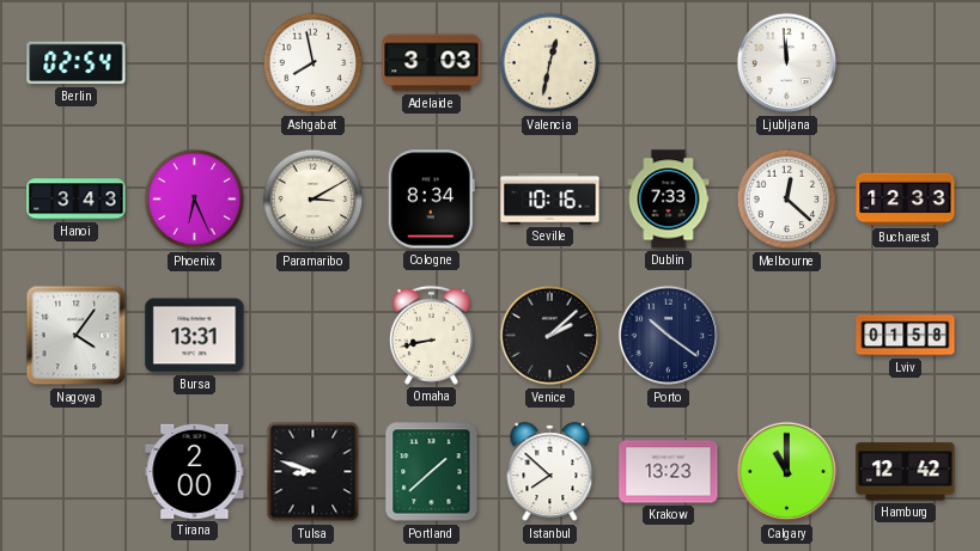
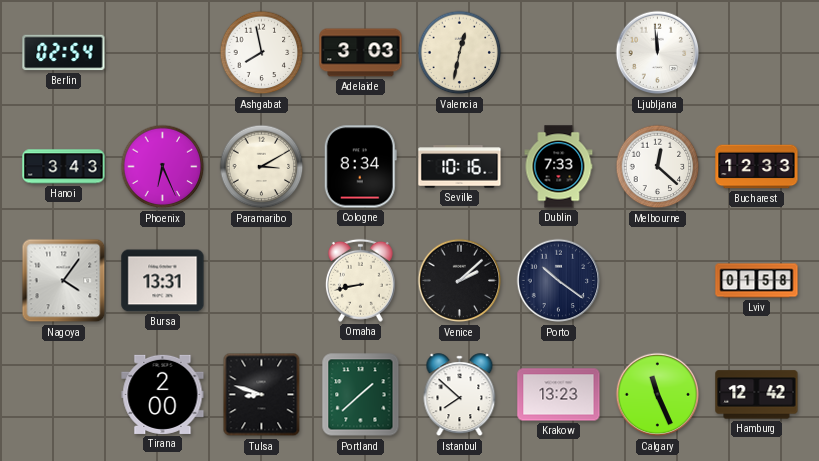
Calgary: 11:00 -> 11:26 (658, 395)
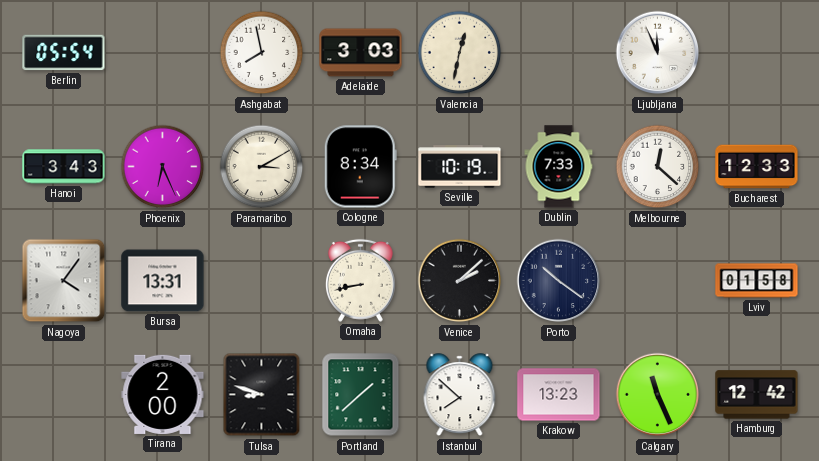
Berlin: 02:54 -> 05:54 (64, 53)
Ljubljana: 11:59 -> 11:56 (658, 53)
Seville: 10:16 -> 10:19 (460, 167)
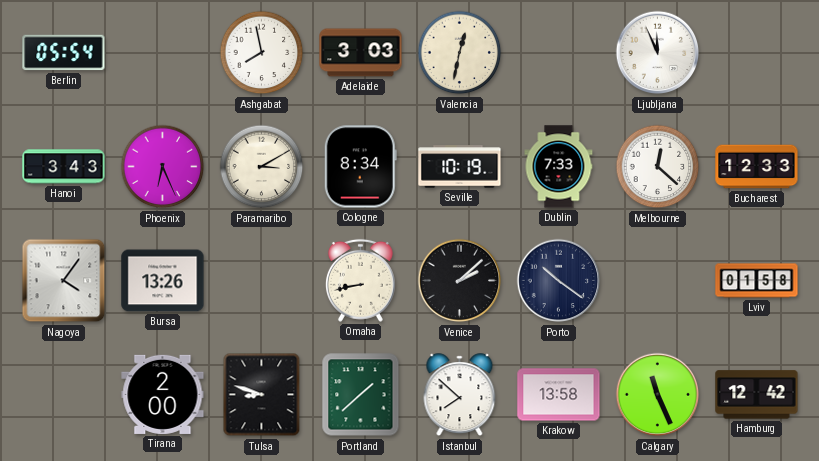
Bursa: 13:31 -> 13:26 (163, 281)
Krakow: 13:23 -> 13:58 (559, 395)
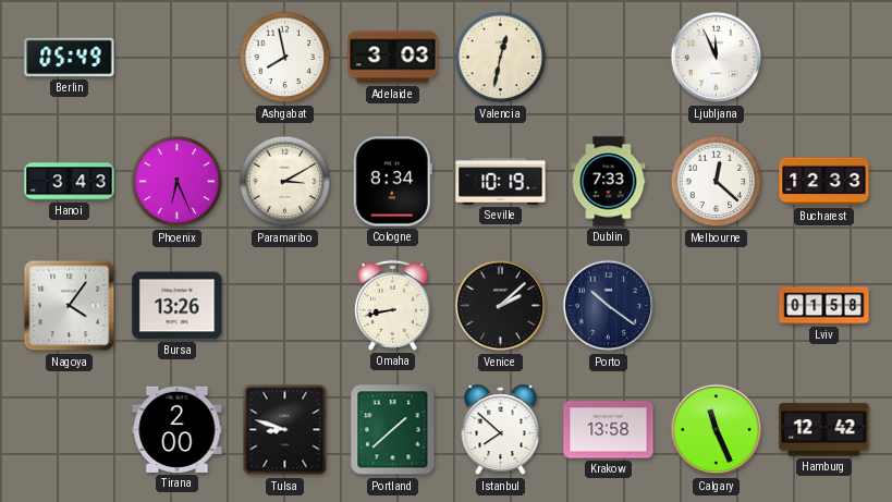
Berlin: 05:54 -> 05:49 (70, 58)
